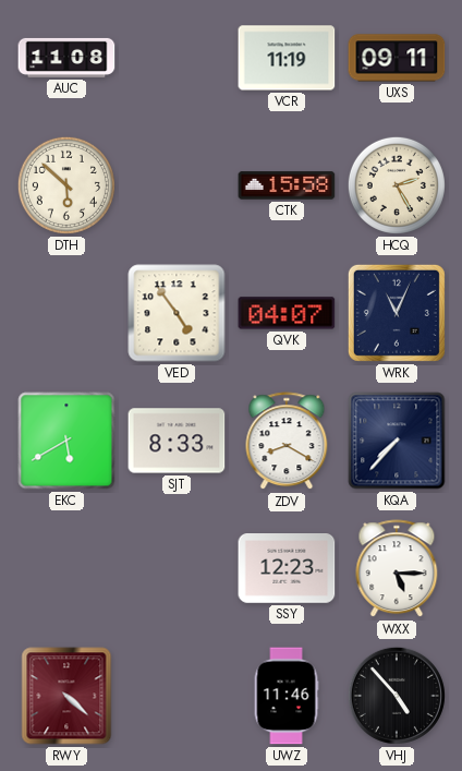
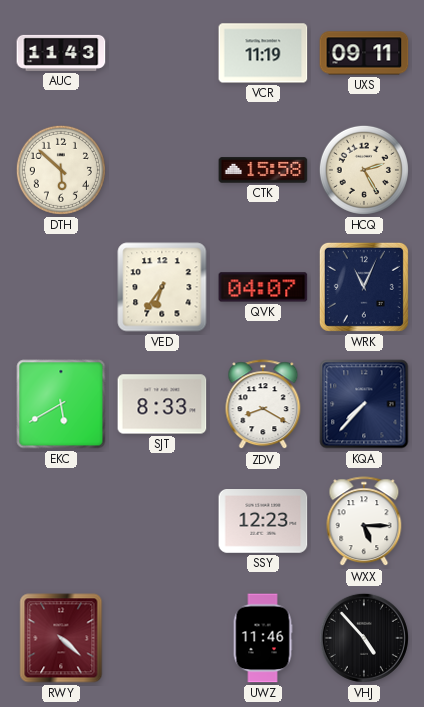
AUC: 11:08 -> 11:43 (61, 53)
VED: 4:54 -> 6:36 (162, 287)
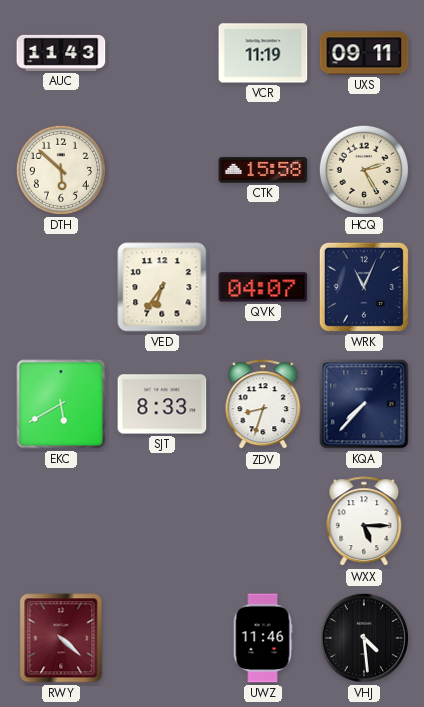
ZDV: 8:20 -> 8:33 (263, 405)
SSY: 12:23 -> none (263, 522)
VHJ: 4:53 -> 4:29 (364, 638)
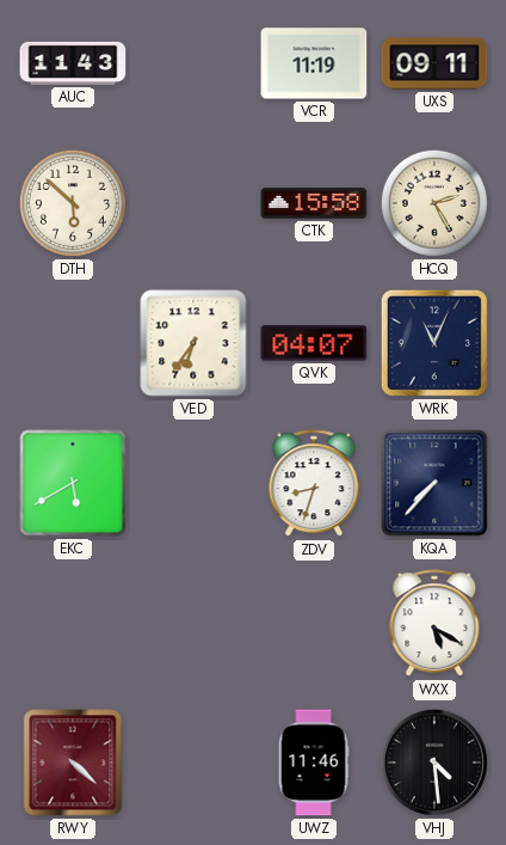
SJT: 8:33 -> none (162, 404)
WXX: 5:15 -> 5:20 (434, 624)
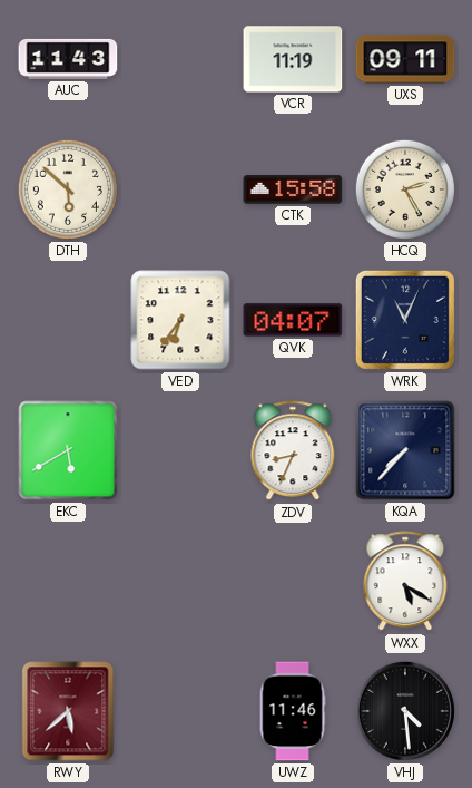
ZDV: 8:33 -> 8:34 (293, 451)
RWY: 4:22 -> 5:38 (68, 711)
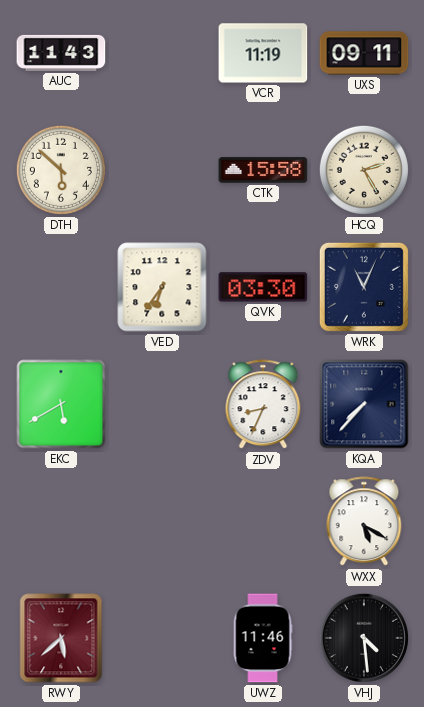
QVK: 04:07 -> 03:30 (263, 287)
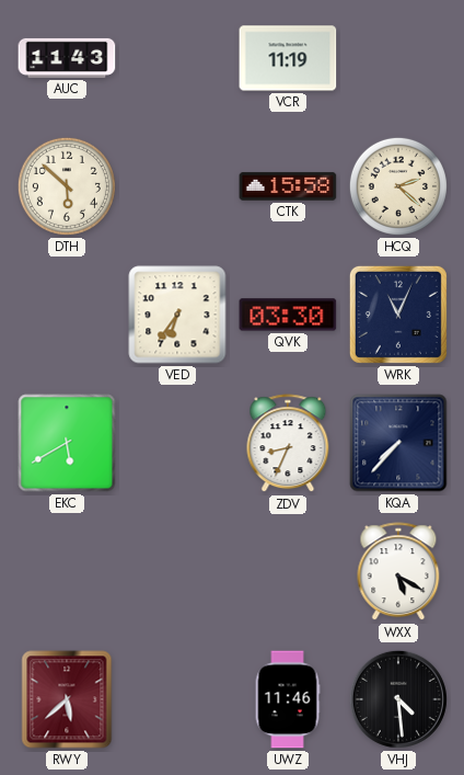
UXS: 09:11 -> none (364, 53)
HCQ: 2:25 -> 2:22 (398, 186)
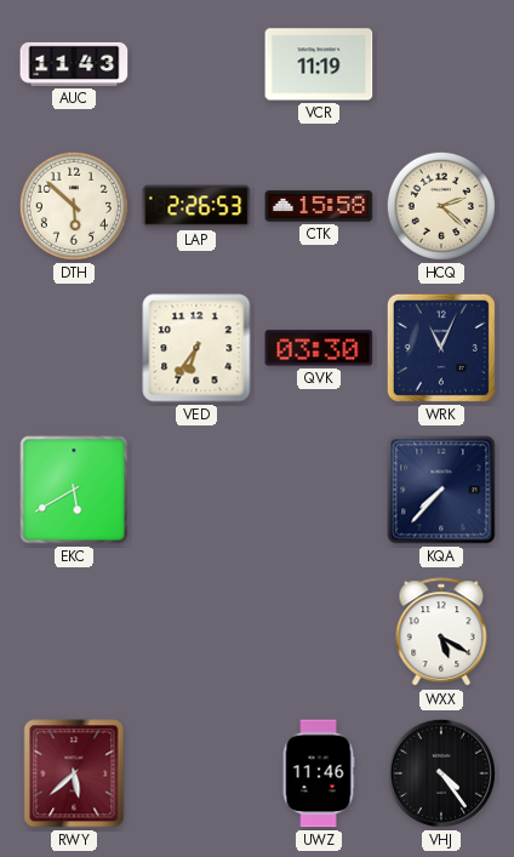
LAP: none -> 2:26 (196, 206)
ZDV: 8:34 -> none (288, 444)
VHJ: 4:29 -> 4:24 (441, 773)
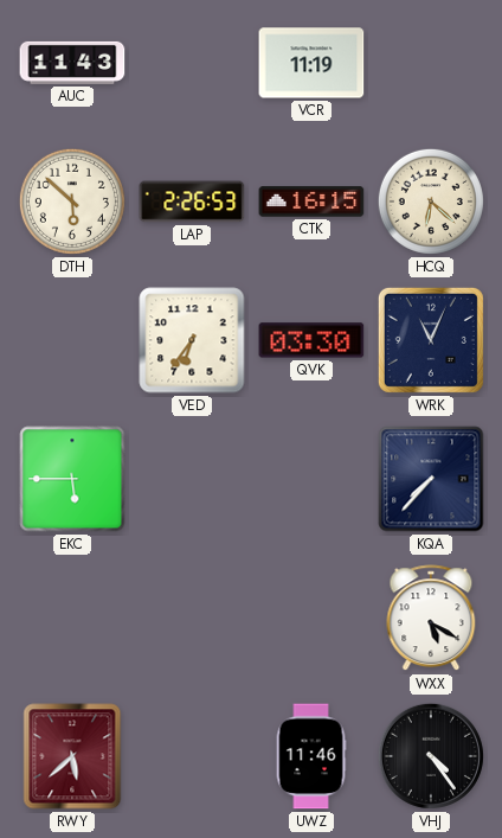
CTK: 15:58 -> 16:15 (311, 201)
HCQ: 2:22 -> 6:22 (431, 201)
EKC: 5:40 -> 5:45 (72, 479)
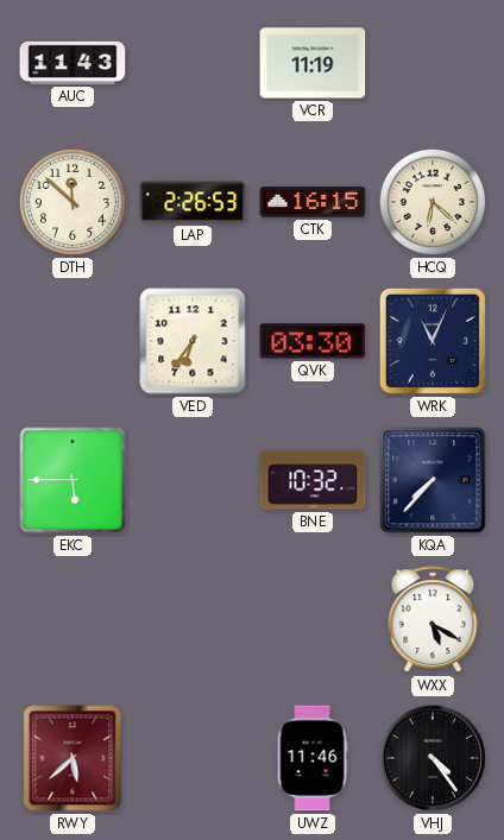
DTH: 5:52 -> 11:52 (73, 202)
BNE: none -> 10:32 (313, 480)
